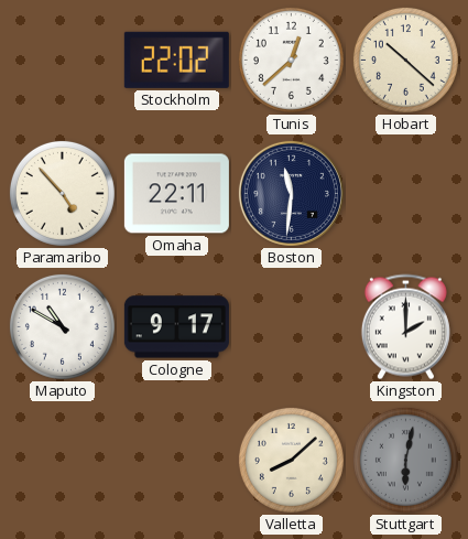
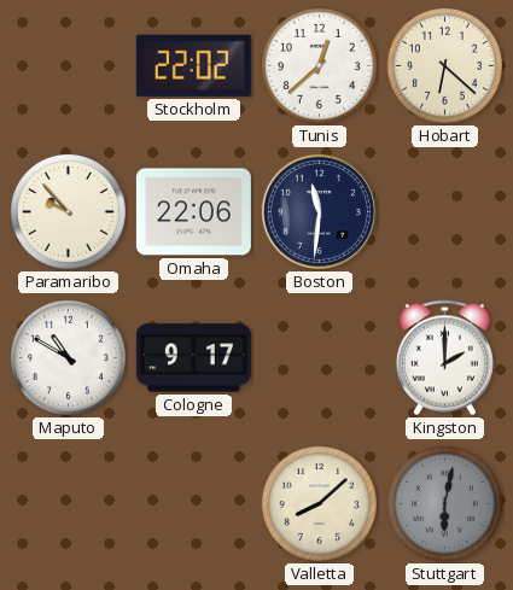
Hobart: 10:22 -> 6:22 (444, 65)
Paramaribo: 4:53 -> 9:53 (68, 211)
Omaha: 22:11 -> 22:06 (193, 212)
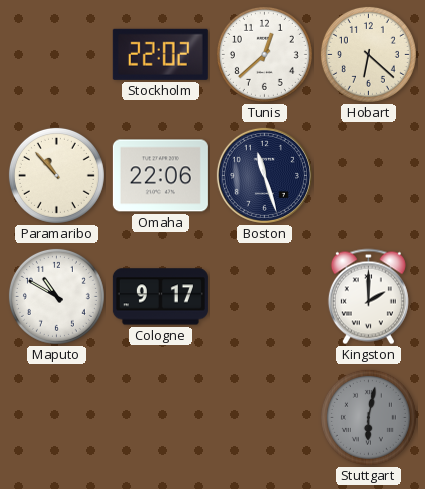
Paramaribo: 9:53 -> 10:53 (56, 175)
Boston: 11:31 -> 11:27 (264, 175)
Valletta: 8:08 -> none (319, 503)
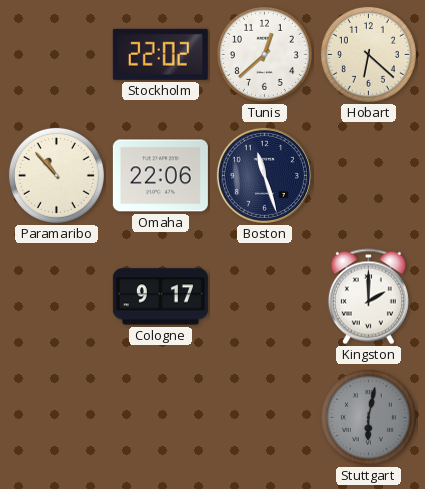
Maputo: 10:50 -> none (56, 296)
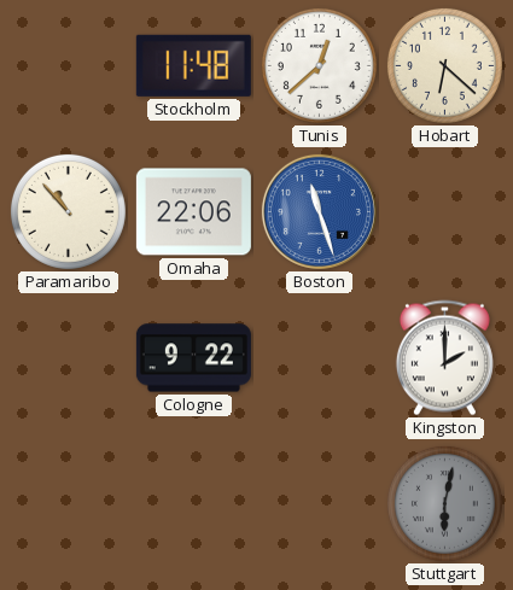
Stockholm: 22:02 -> 11:48 (193, 65)
Boston dial: navy -> blue (319, 211)
Cologne: 9:17 -> 9:22 (193, 358)
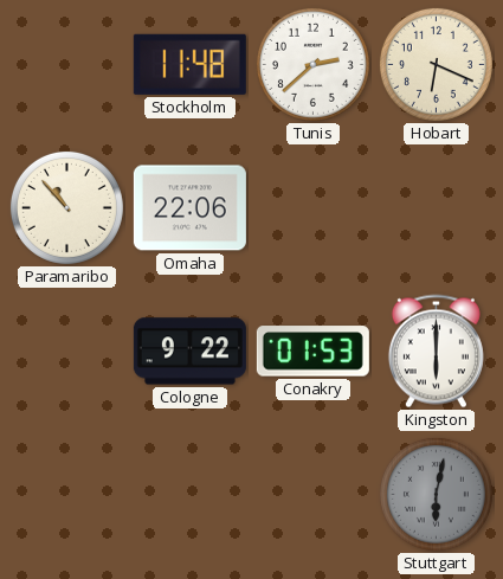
Tunis: 12:38 -> 2:38 (312, 64)
Hobart: 6:22 -> 6:19 (436, 64)
Boston: 11:27 -> none (319, 211)
Conakry: none -> 01:53 (312, 352)
Kingston: 2:00 -> 6:00 (436, 352)
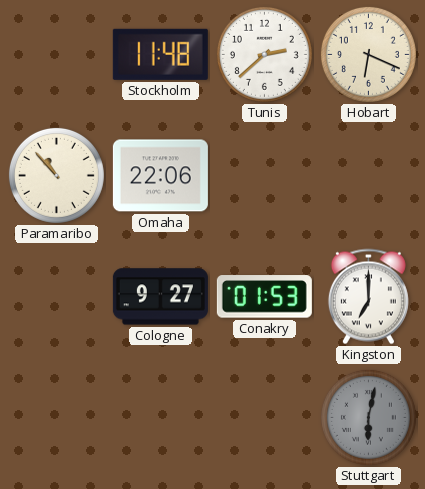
Cologne: 9:22 -> 9:27 (160, 297)
Kingston: 6:00 -> 7:00 (368, 297)
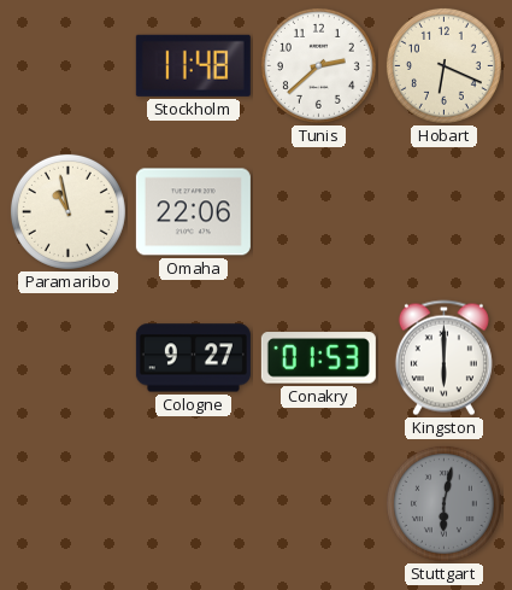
Paramaribo: 10:53 -> 10:58 (67, 211)
Kingston: 7:00 -> 6:00 (443, 358)
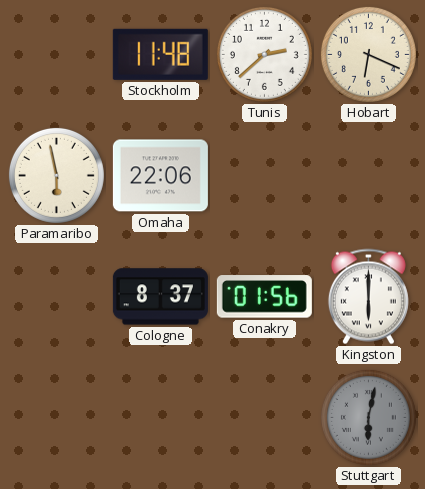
Paramaribo: 10:58 -> 5:58 (56, 175)
Cologne: 9:27 -> 8:37 (160, 297)
Conakry: 01:53 -> 01:56 (264, 297)
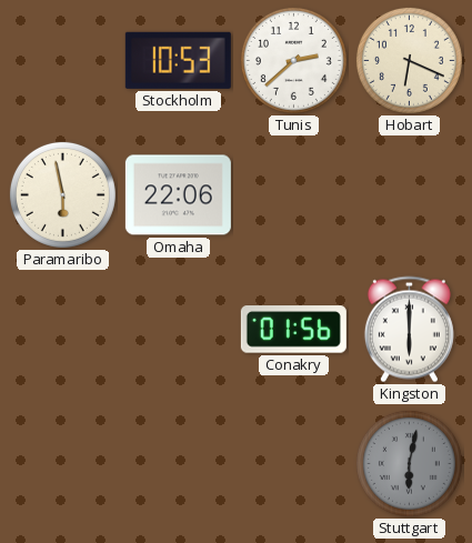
Stockholm: 11:48 -> 10:53 (178, 60)
Cologne: 8:37 -> none (160, 297)
